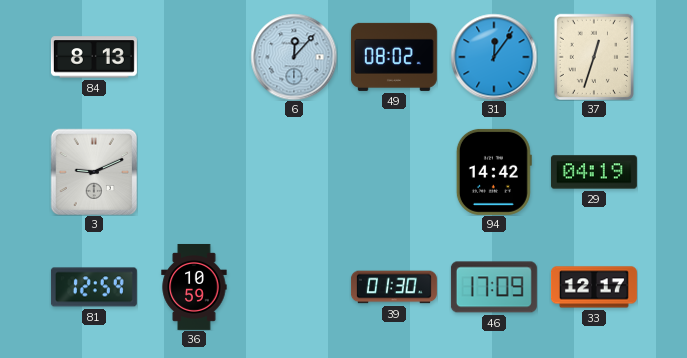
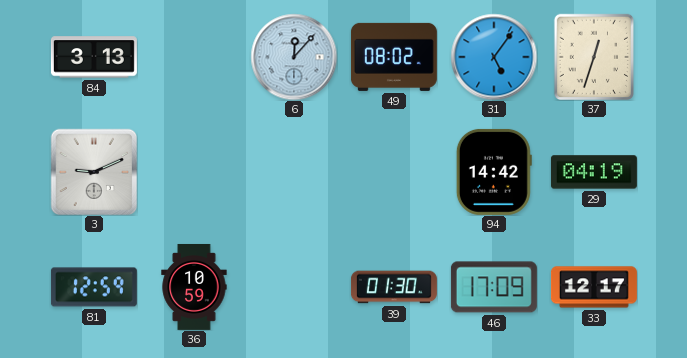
84: 8:13 -> 3:13 (94, 57)
31: 12:06 -> 5:06 (494, 57)
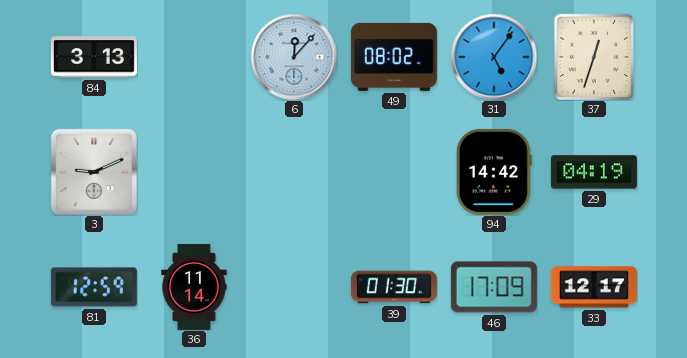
36: 10:59 -> 11:14 (194, 287)
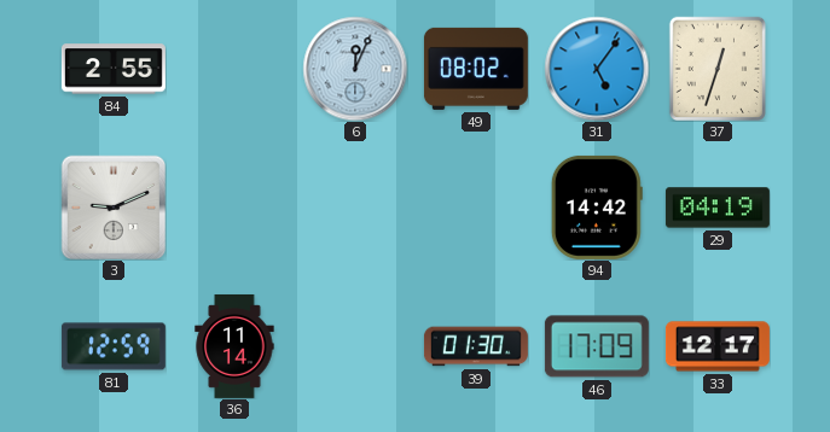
84: 3:13 -> 2:55 (114, 69)
6: 12:07 -> 12:04 (355, 69)
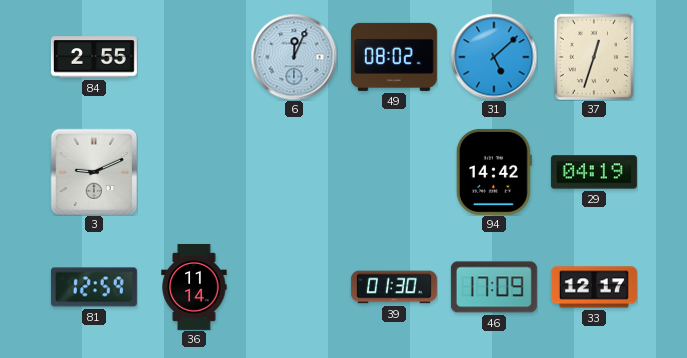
31: 5:06 -> 5:08 (494, 57)
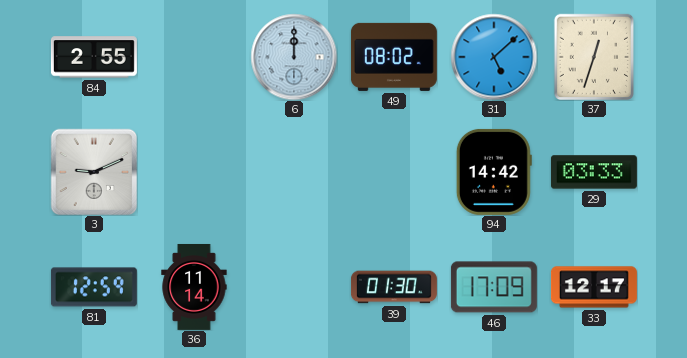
6: 12:04 -> 12:00 (294, 57)
29: 04:19 -> 03:33 (594, 172)
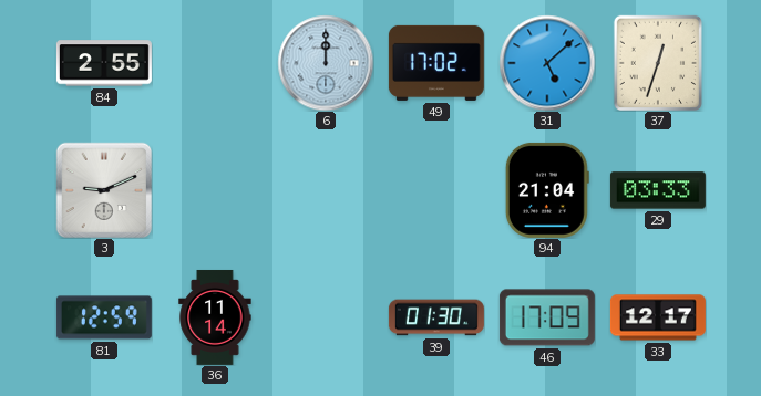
49: 08:02 -> 17:02 (436, 63)
94: 14:42 -> 21:04 (547, 190)
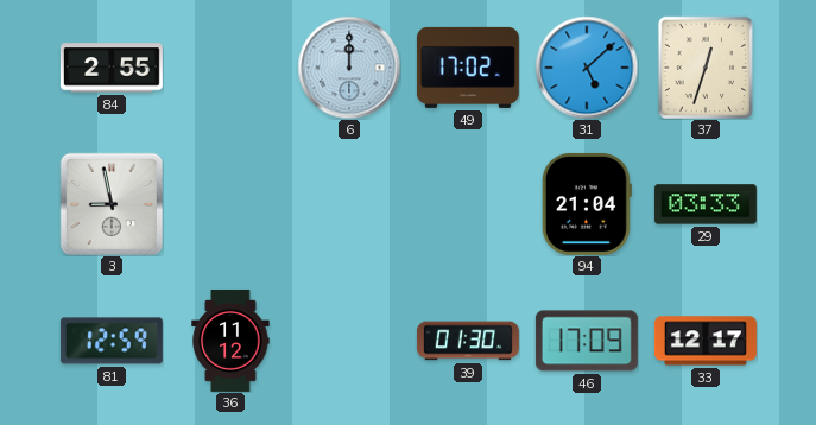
3: 9:11 -> 8:58 (112, 204)
36: 11:14 -> 11:12 (230, 341)
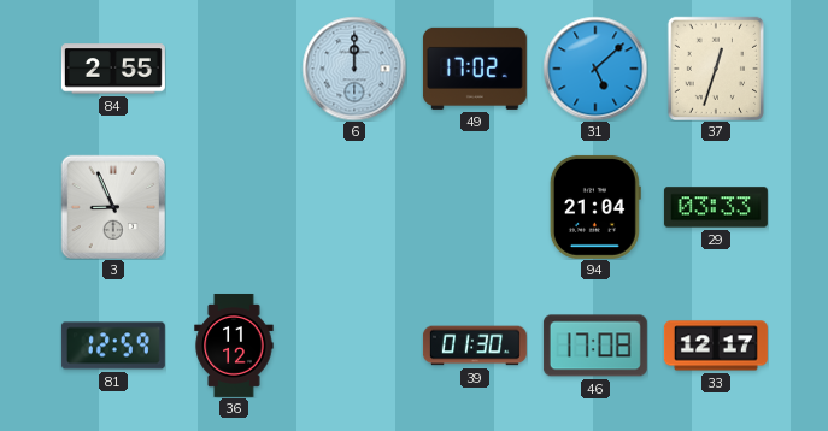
3: 8:58 -> 8:56 (113, 207)
46: 17:09 -> 17:08 (595, 346)
